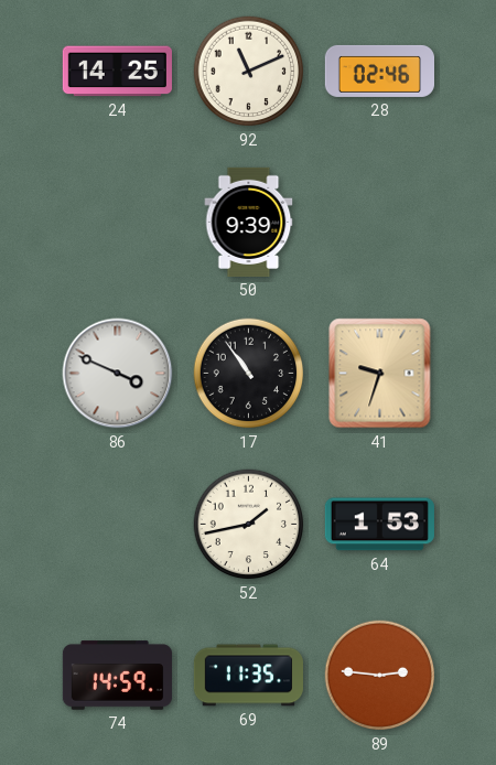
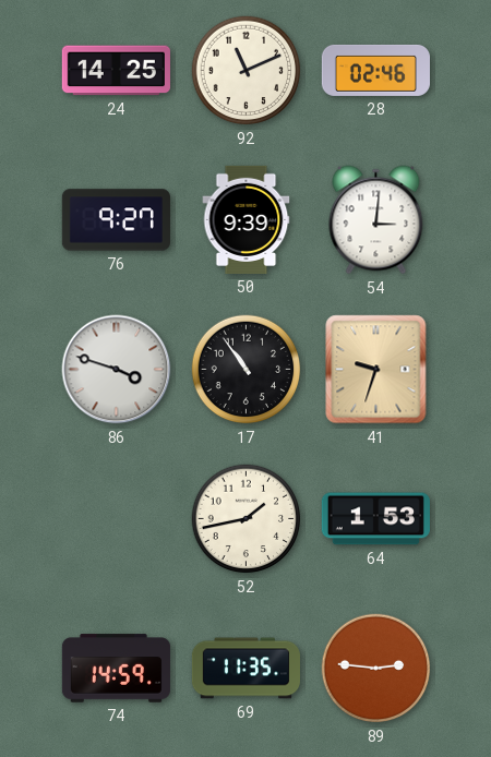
76: none -> 9:27 (116, 220)
54: none -> 3:01 (376, 220)
86: 3:49 -> 3:48 (117, 370)
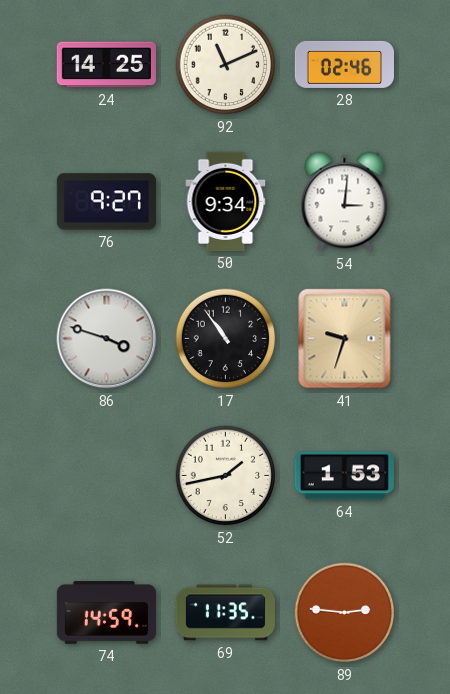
50: 9:39 -> 9:34 (226, 201)
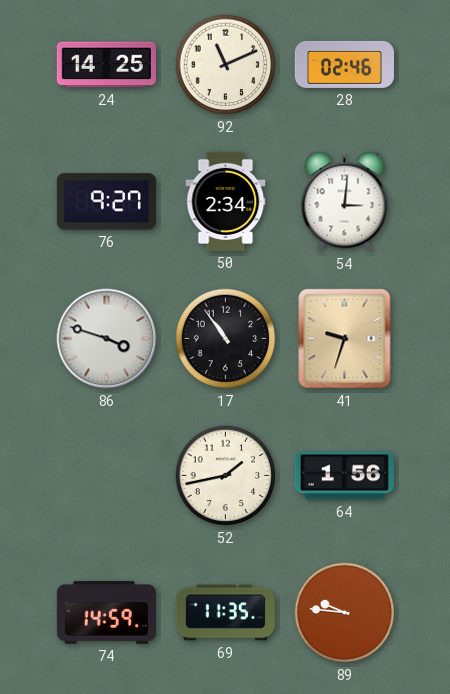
50: 9:34 -> 2:34 (226, 201)
64: 1:53 -> 1:56 (344, 476)
89: 2:46 -> 9:46 (345, 613)
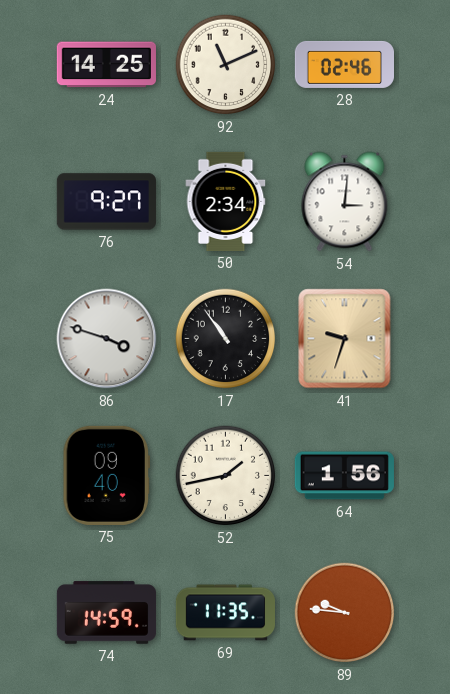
75: none -> 09:40 (106, 475)
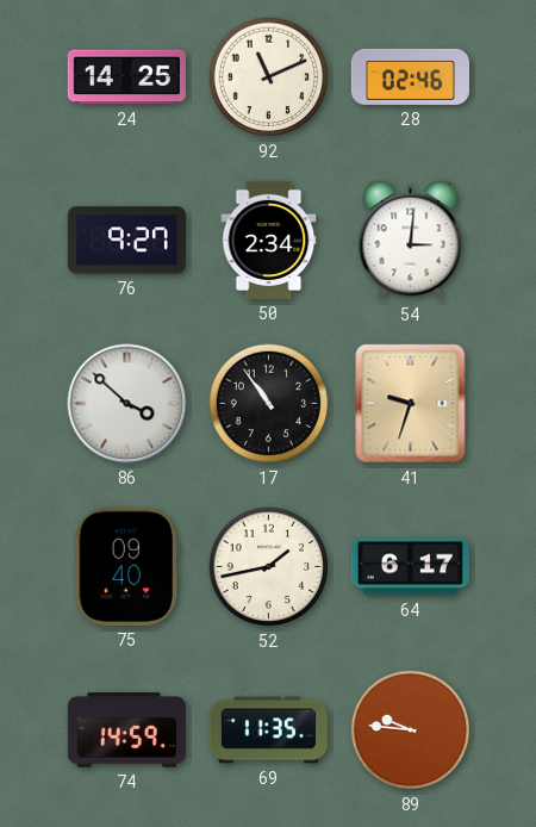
86: 3:48 -> 3:52 (127, 404)
64: 1:56 -> 6:17 (410, 567)
